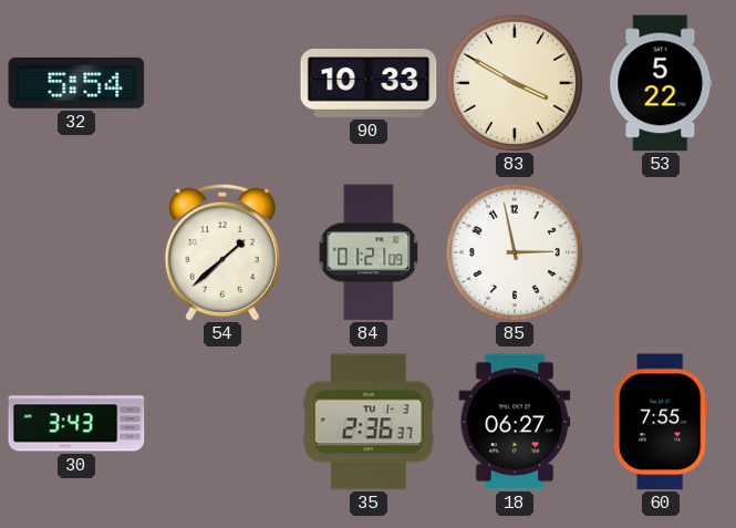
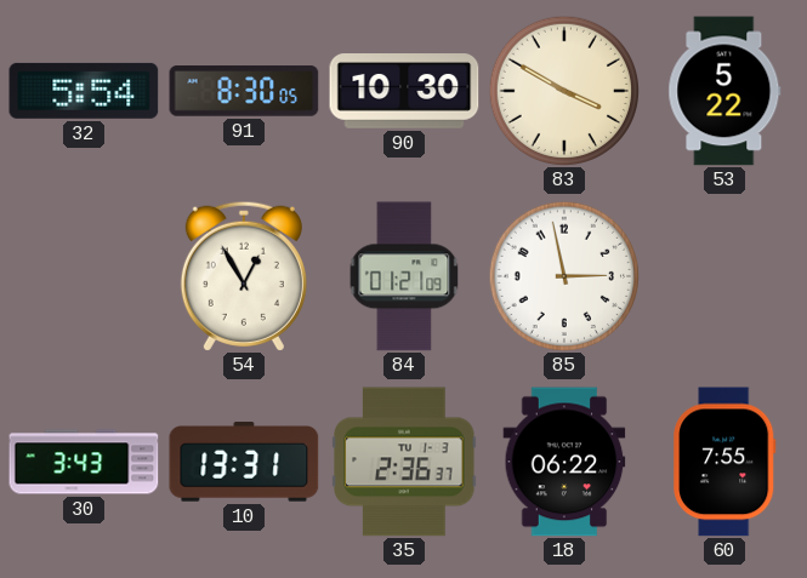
91: none -> 8:30 (244, 91)
90: 10:33 -> 10:30 (404, 92)
54: 1:38 -> 12:55 (244, 276)
10: none -> 13:31 (244, 462)
18: 06:27 -> 06:22 (564, 462)
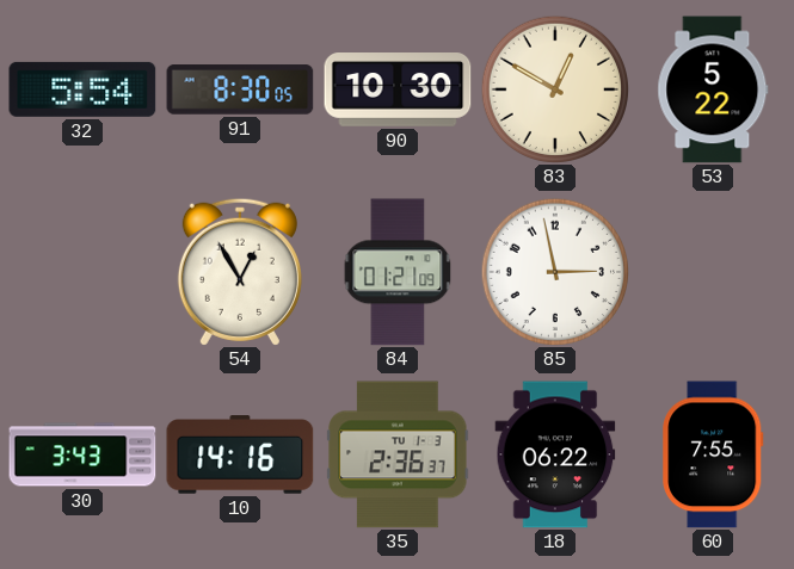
83: 3:50 -> 12:50 (554, 88)
10: 13:31 -> 14:16 (240, 454)
